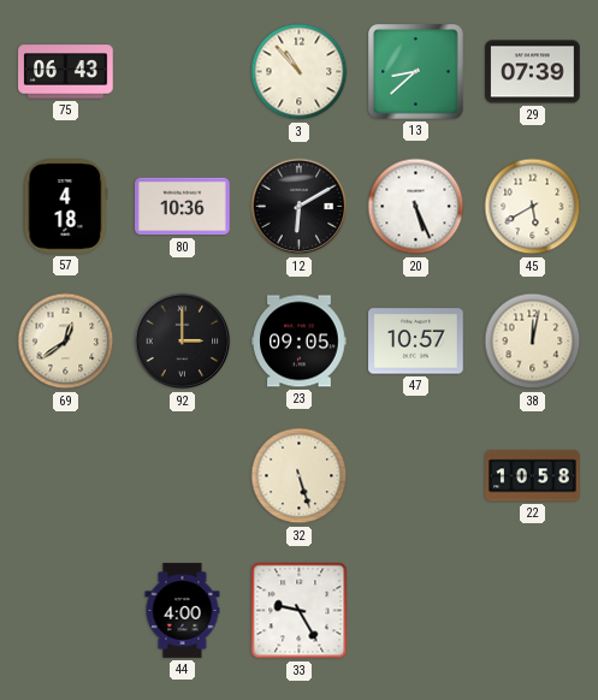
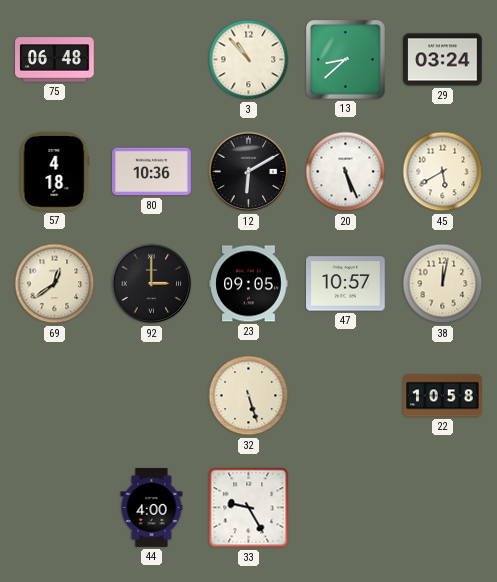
75: 06:43 -> 06:48 (55, 60)
29: 07:39 -> 03:24 (443, 60)
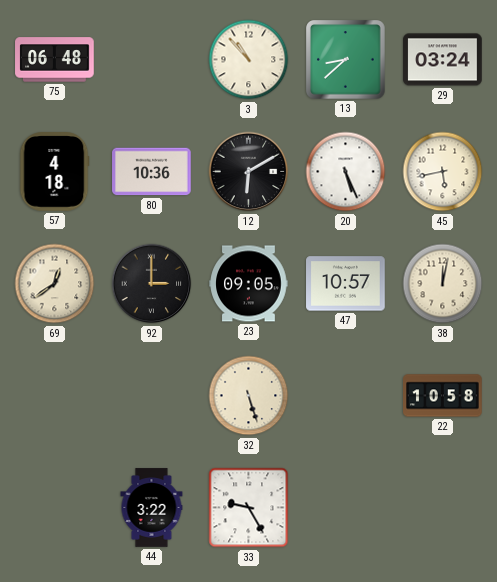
45: 5:40 -> 5:43 (443, 172)
44: 4:00 -> 3:22 (152, 508)
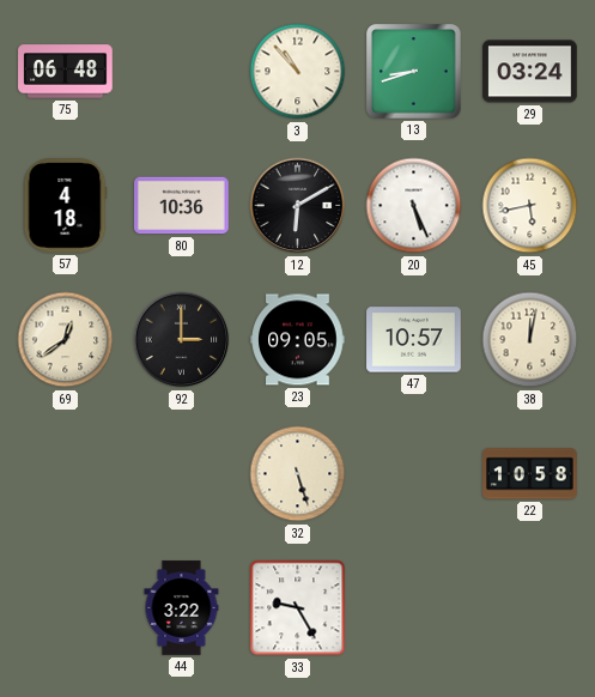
13: 8:38 -> 8:42 (414, 72)
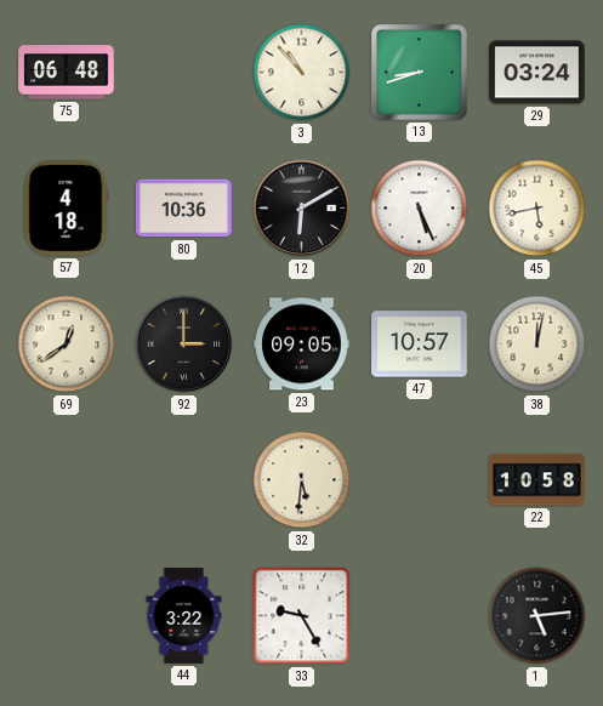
32: 5:27 -> 5:31 (302, 480)
1: none -> 5:14 (537, 616)
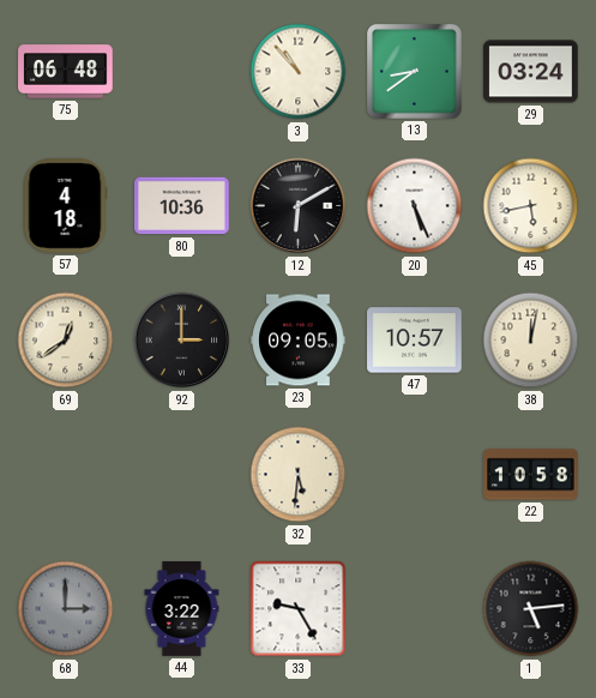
13: 8:42 -> 8:39 (415, 72)
68: none -> 3:00 (66, 609)
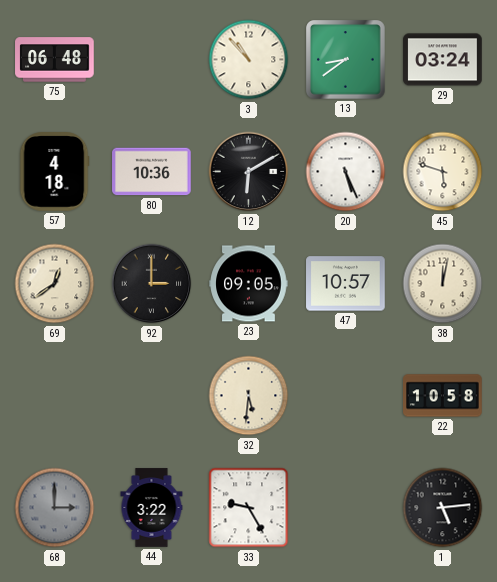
45: 5:43 -> 5:48 (443, 172)
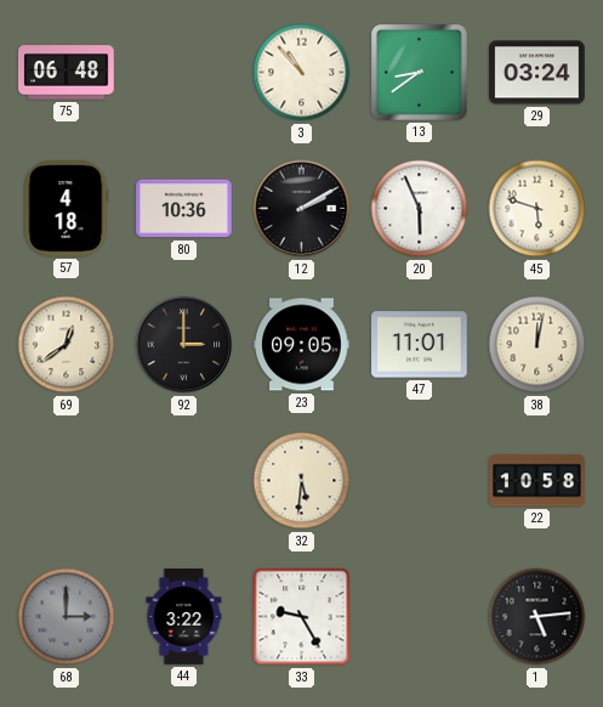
12: 6:10 -> 2:10 (302, 209)
20: 5:26 -> 5:56 (420, 209)
47: 10:57 -> 11:01 (420, 345)
